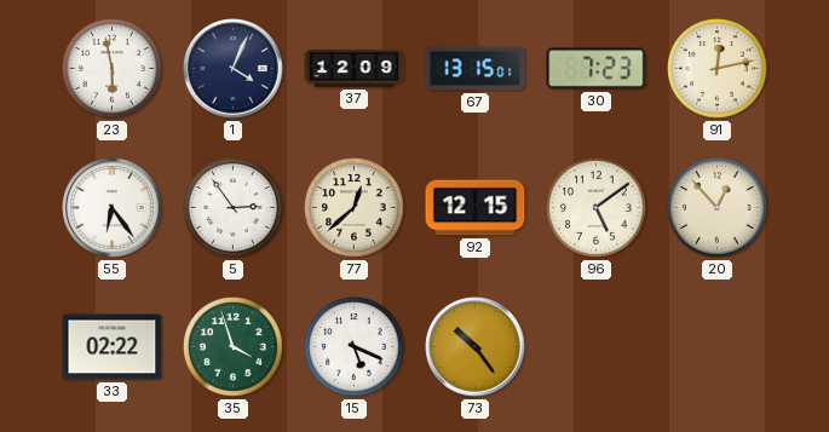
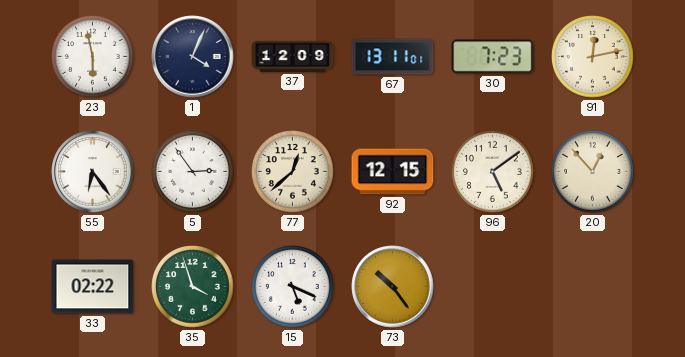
67: 13:15 -> 13:11 (393, 57)
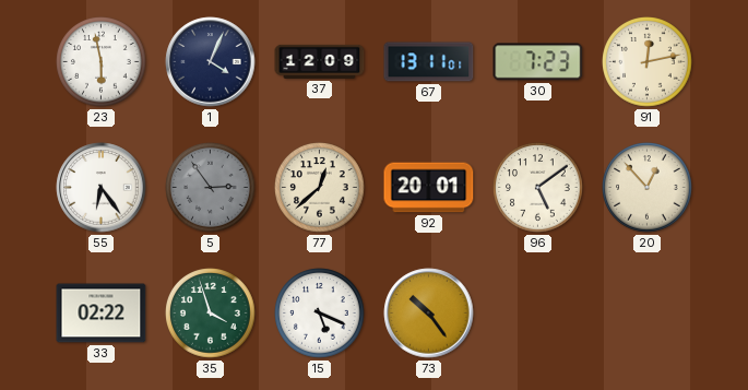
5 dial: white -> grey (211, 188)
92: 12:15 -> 20:01 (429, 188)
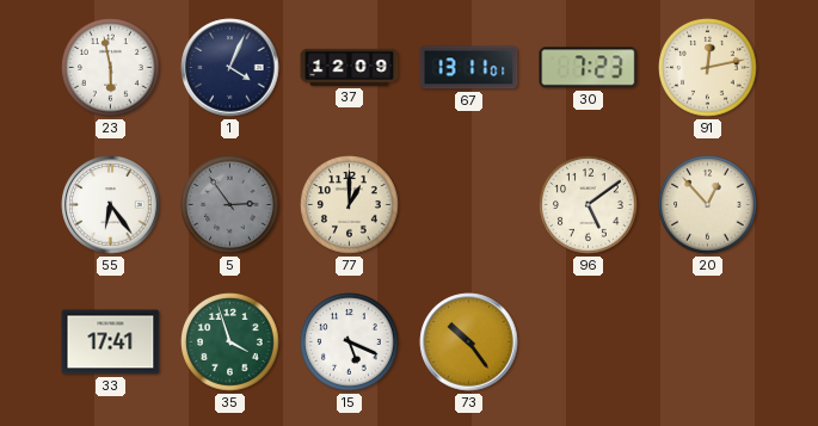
77: 12:38 -> 1:00 (350, 205)
92: 20:01 -> none (429, 188)
33: 02:22 -> 17:41 (111, 342)
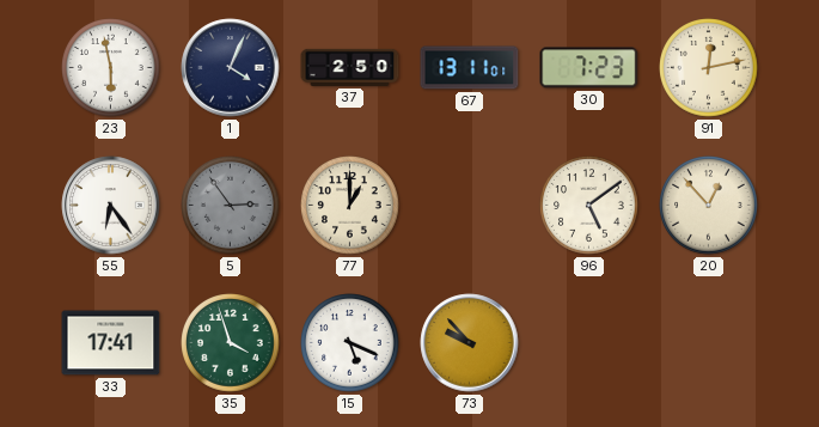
37: 12:09 -> 2:50 (350, 67)
73: 10:24 -> 9:53 (470, 343)
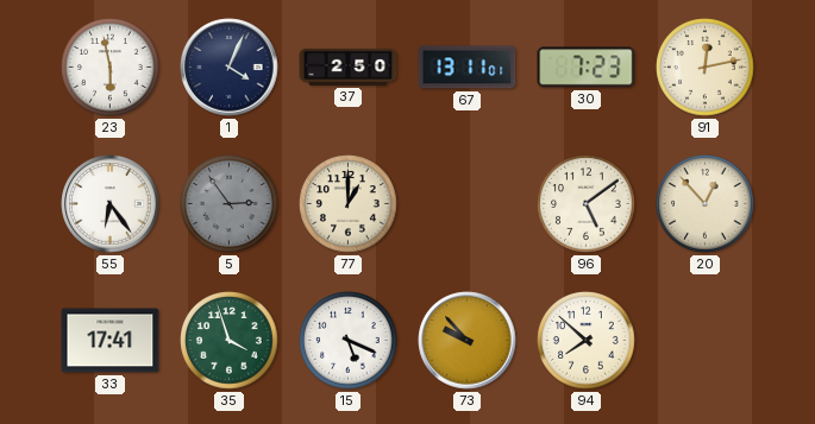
94: none -> 7:52 (587, 341)
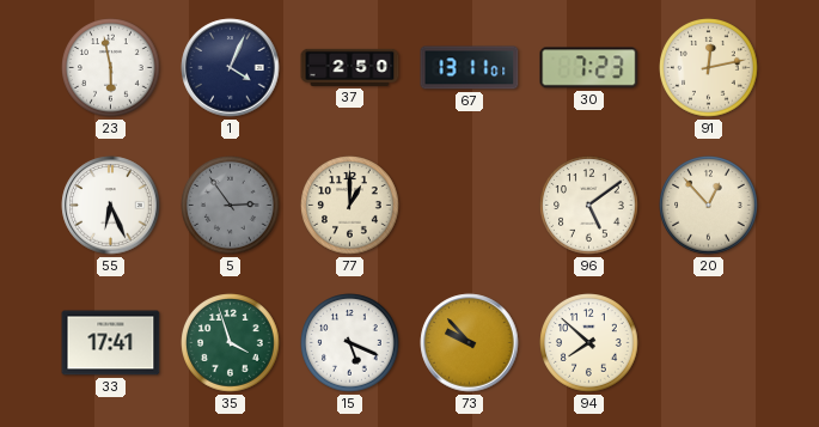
55: 6:24 -> 6:26 (111, 206)
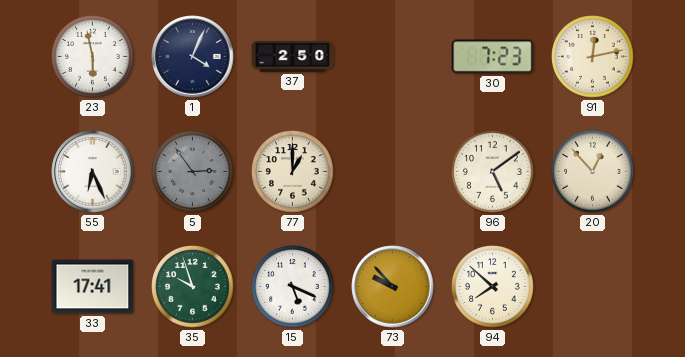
67: 13:11 -> none (470, 68)
35: 3:57 -> 9:57 (193, 287)
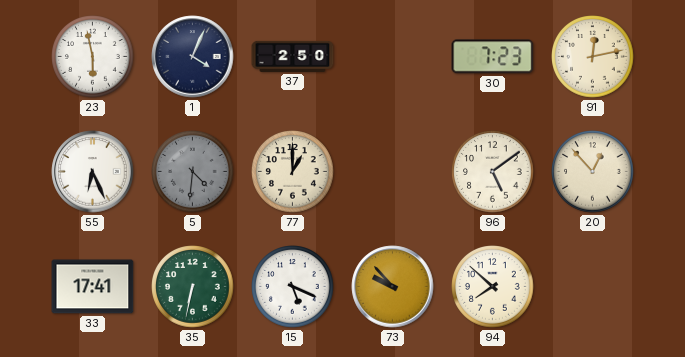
5: 2:54 -> 4:31 (193, 172)
35: 9:57 -> 6:32 (193, 287)
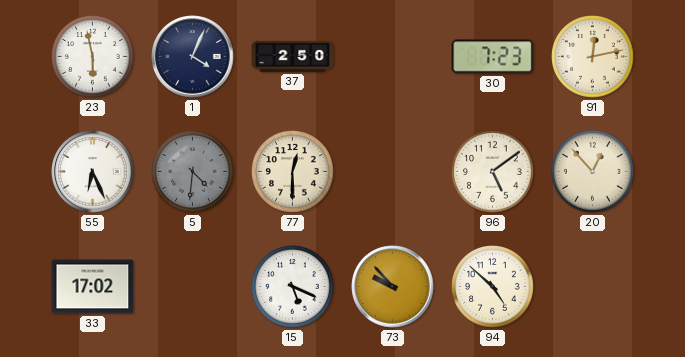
77: 1:00 -> 12:30 (293, 172)
33: 17:41 -> 17:02 (93, 287)
35: 6:32 -> none (193, 287)
94: 7:52 -> 4:52 (493, 287)
